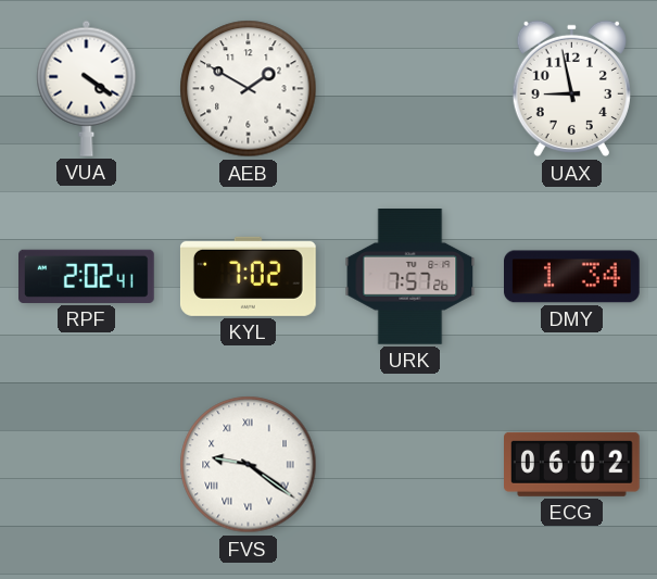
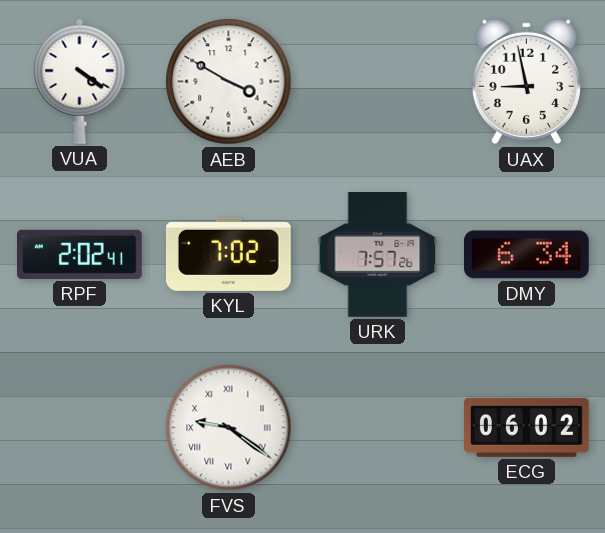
AEB: 1:50 -> 3:50 (229, 82)
DMY: 1:34 -> 6:34 (527, 255)
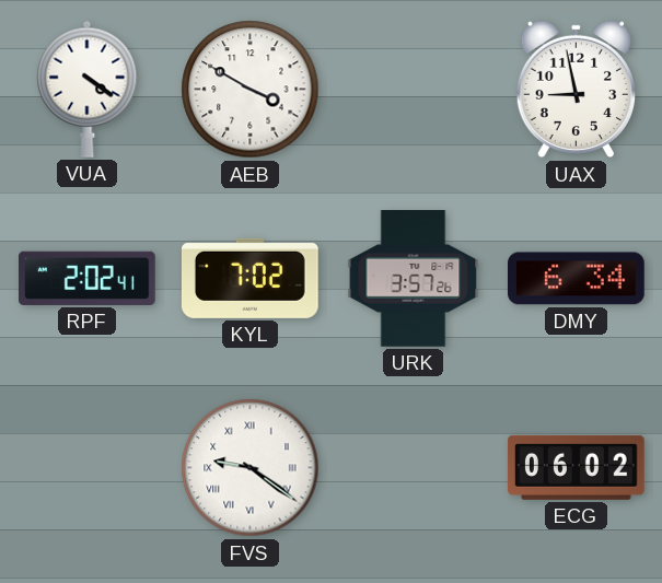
URK: 7:57 -> 3:57 (414, 279)
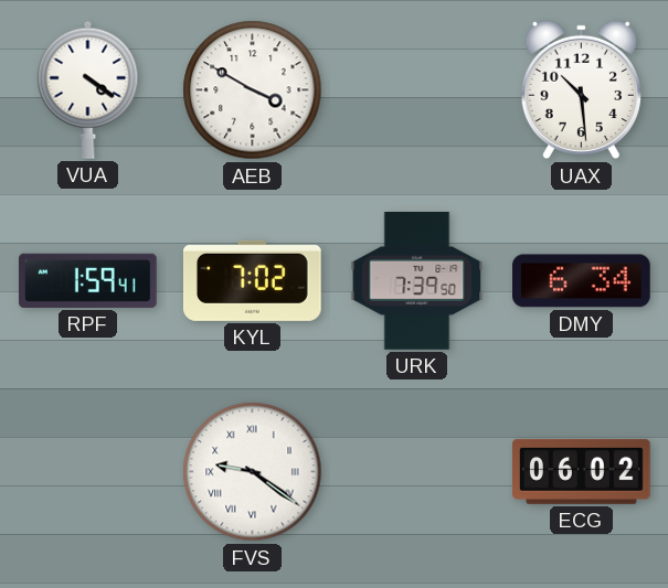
UAX: 8:58 -> 10:29 (581, 90)
RPF: 2:02 -> 1:59 (88, 280)
URK: 3:57 -> 7:39 (417, 281)
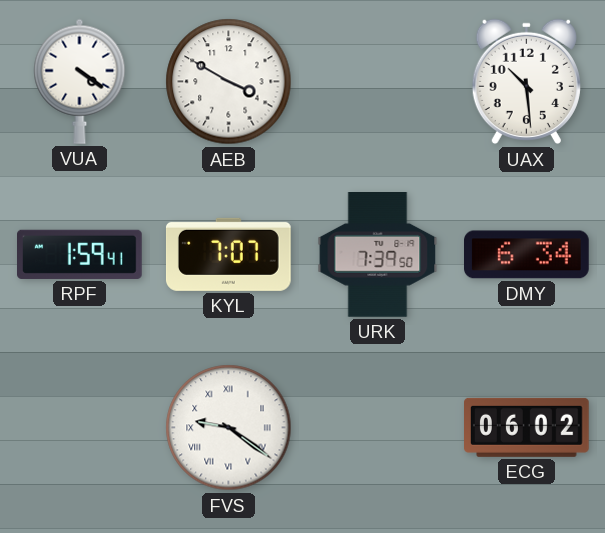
KYL: 7:02 -> 7:07 (228, 254)
